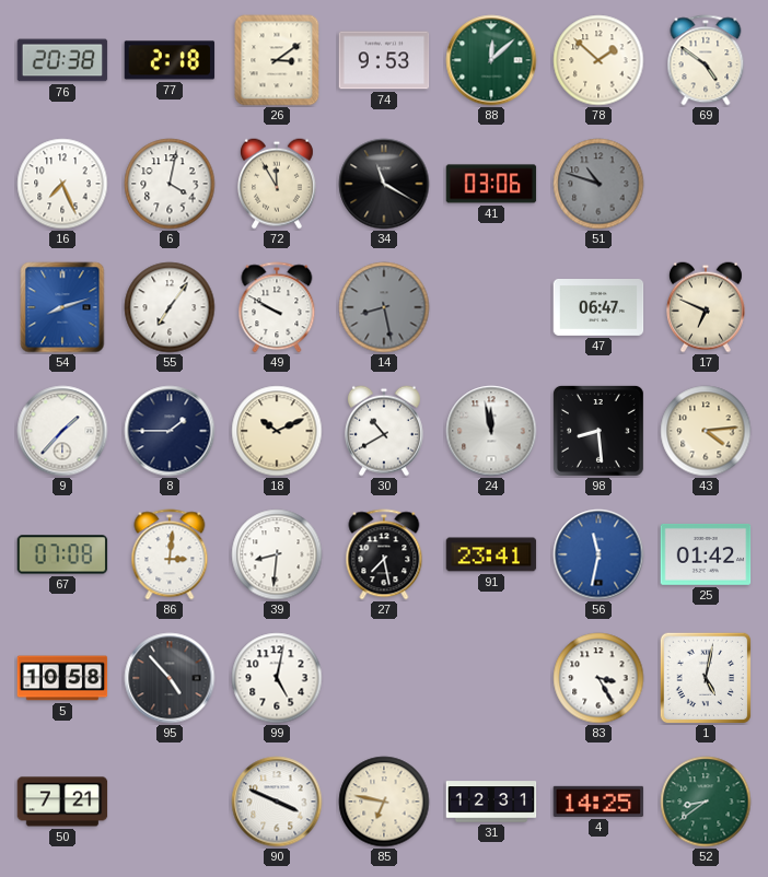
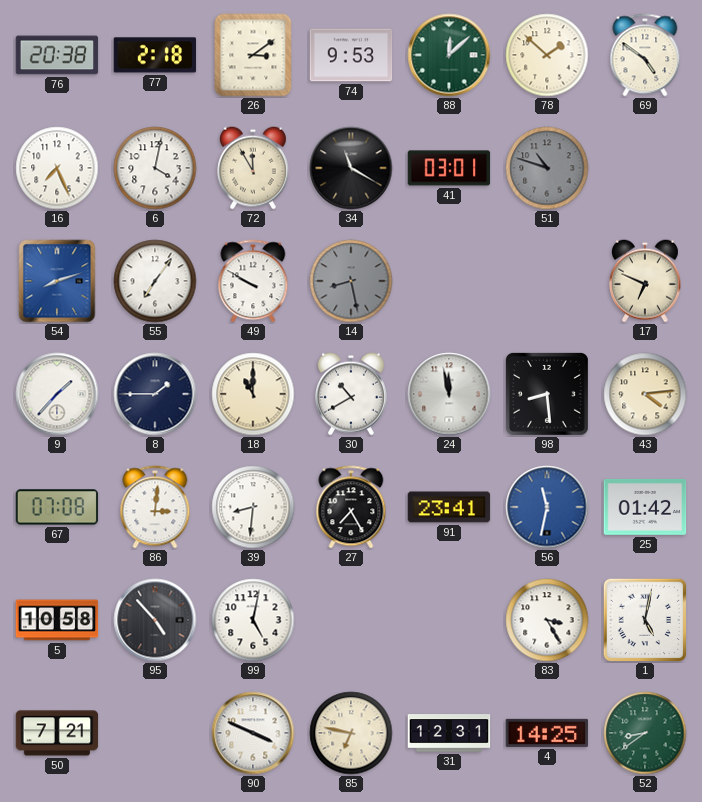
41: 03:06 -> 03:01 (449, 168)
47: 06:47 -> none (598, 308)
18: 10:11 -> 11:00 (253, 394)
27: 7:28 -> 7:25 (351, 507)
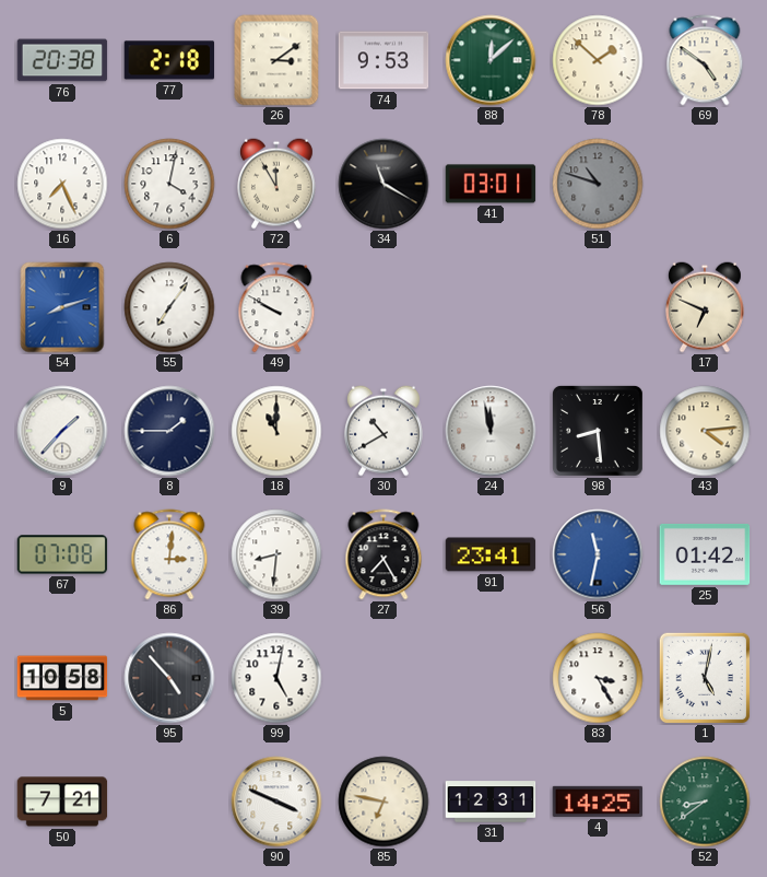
14: 8:28 -> none (351, 281)
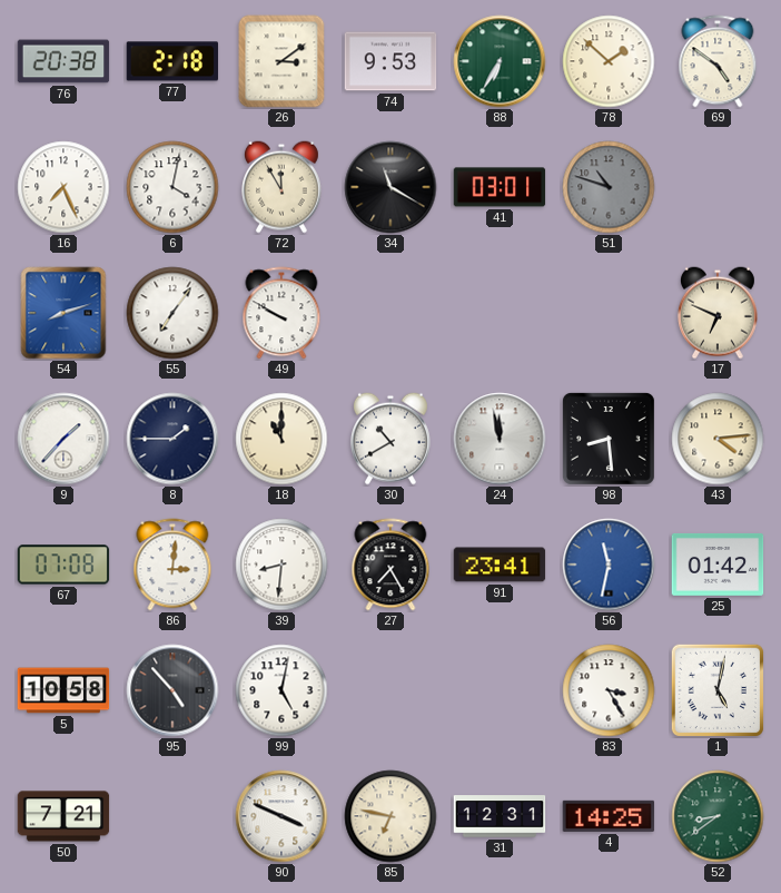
88: 12:08 -> 6:35 (500, 61)
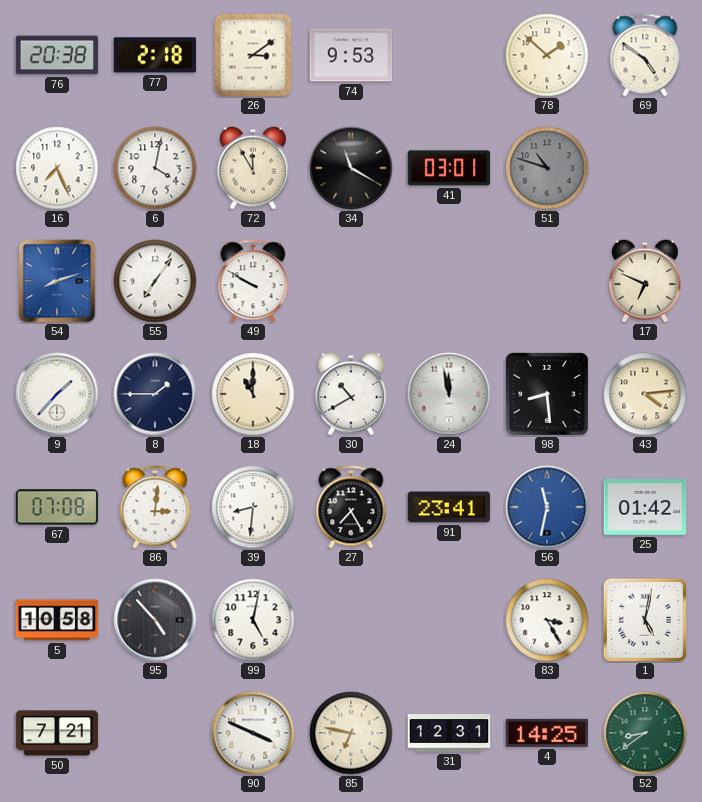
88: 6:35 -> none (500, 61)
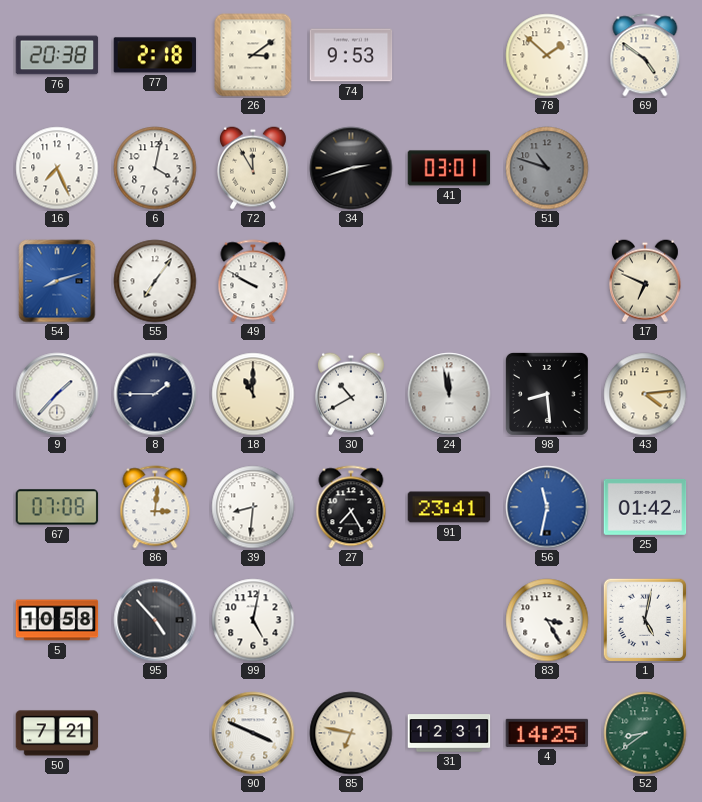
34: 11:20 -> 2:42 (351, 168)
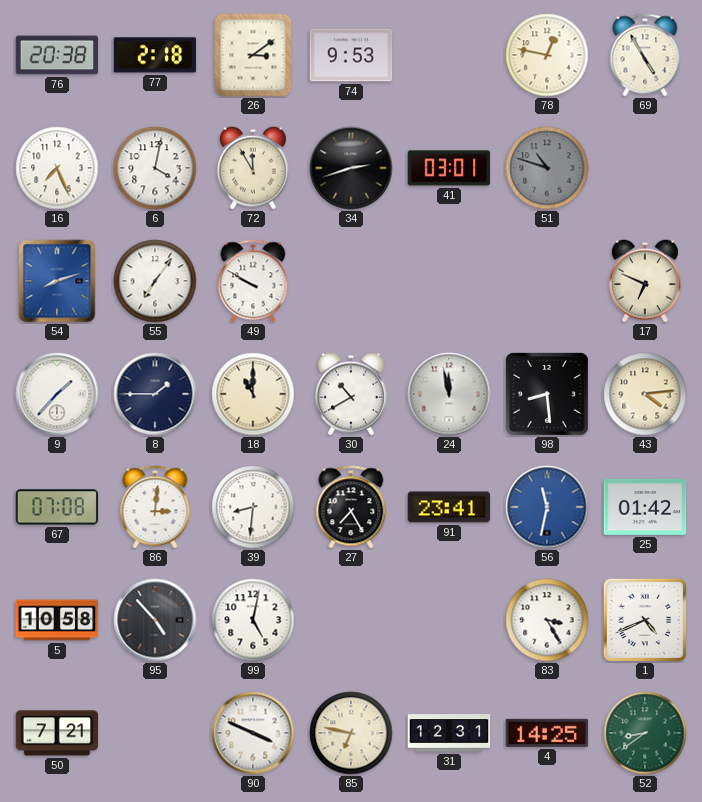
78: 1:52 -> 12:47 (547, 55)
69: 4:51 -> 4:55 (645, 55)
1: 5:02 -> 4:41 (645, 620)
